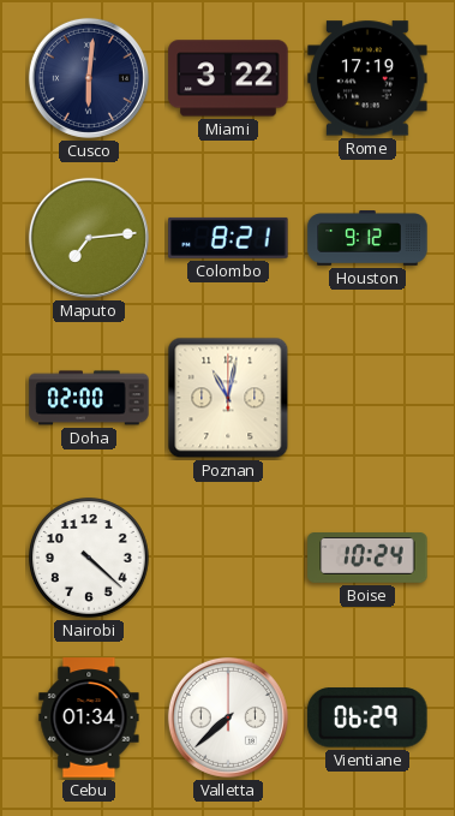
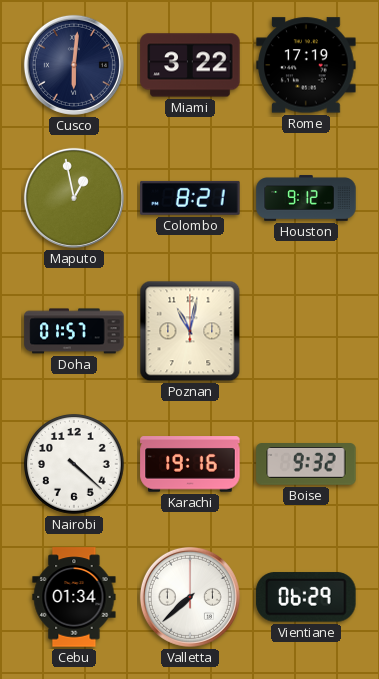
Maputo: 7:14 -> 12:58 (74, 198)
Doha: 02:00 -> 01:57 (74, 331)
Karachi: none -> 19:16 (190, 464)
Boise: 10:24 -> 9:32 (306, 465)
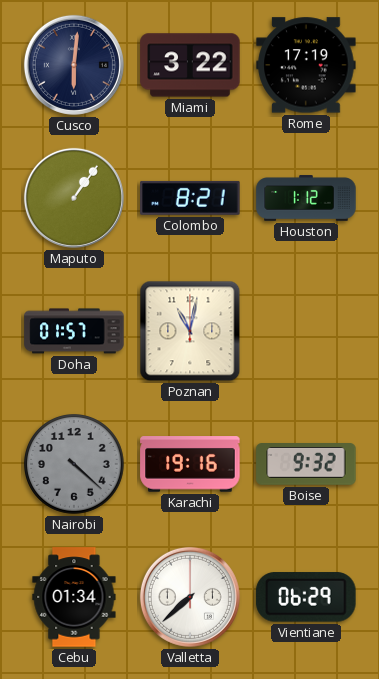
Maputo: 12:58 -> 1:06 (74, 198)
Houston: 9:12 -> 1:12 (306, 198)
Nairobi dial: white -> grey (75, 465)
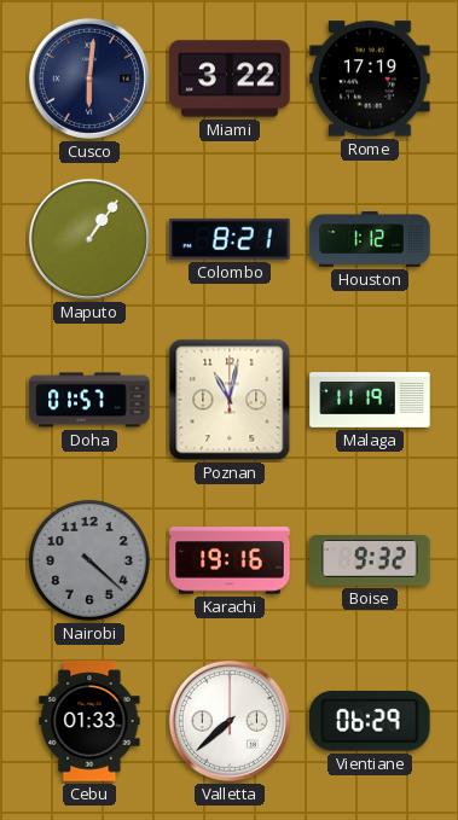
Malaga: none -> 11:19 (370, 400)
Cebu: 01:34 -> 01:33 (89, 721)
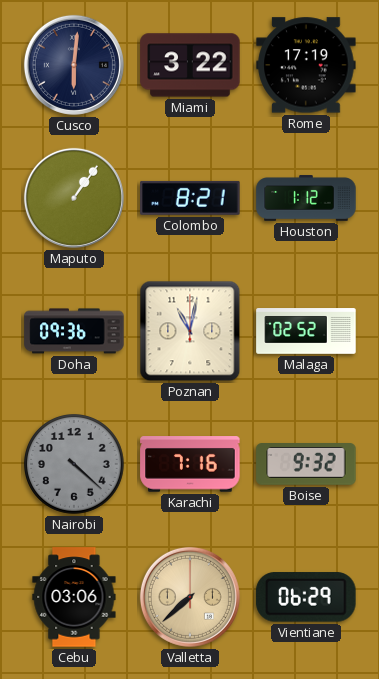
Doha: 01:57 -> 09:36 (74, 331)
Malaga: 11:19 -> 02:52 (306, 331)
Karachi: 19:16 -> 7:16 (190, 464)
Cebu: 01:33 -> 03:06 (74, 597)
Valletta dial: white -> champagne (190, 597)
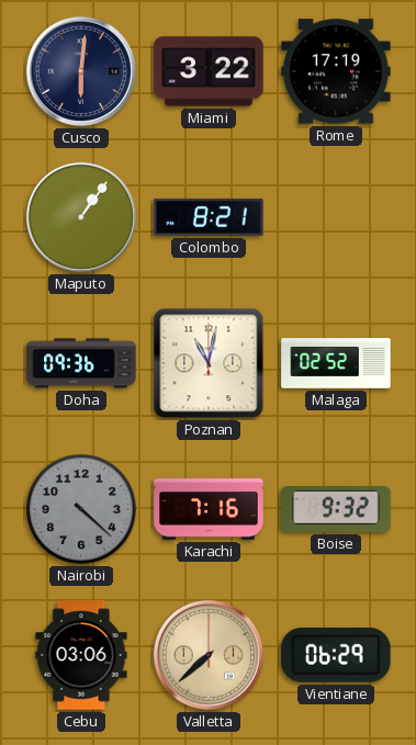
Houston: 1:12 -> none (306, 198)
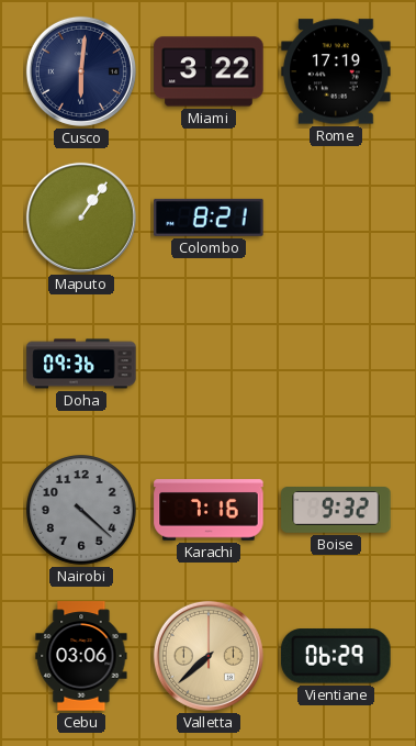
Poznan: 11:02 -> none (209, 363)
Malaga: 02:52 -> none (336, 363)
